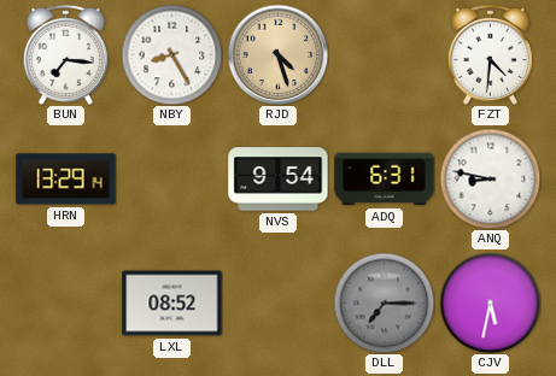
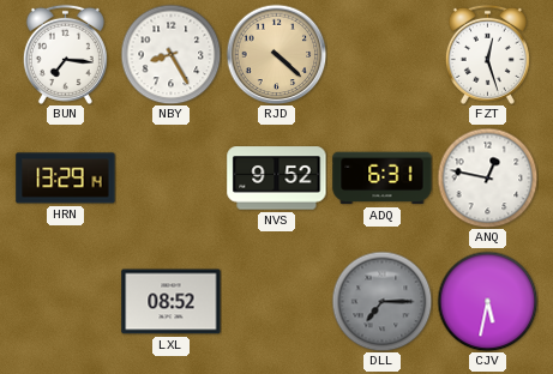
RJD: 4:27 -> 4:22 (276, 54)
FZT: 4:31 -> 12:27 (487, 54)
NVS: 9:54 -> 9:52 (277, 179)
ANQ: 8:47 -> 12:47 (487, 177)
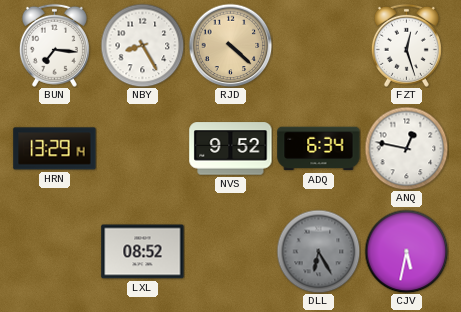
ADQ: 6:31 -> 6:34 (319, 149)
DLL: 7:15 -> 6:25 (318, 251)
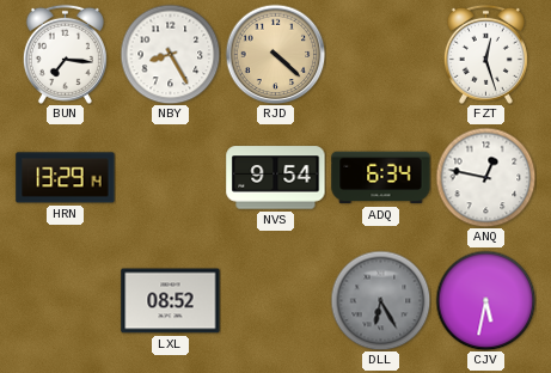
NVS: 9:52 -> 9:54 (276, 178)
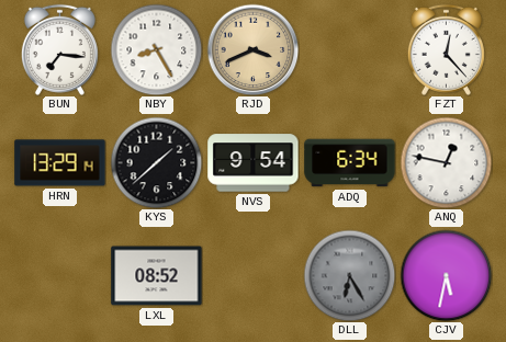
RJD: 4:22 -> 3:41 (252, 49)
FZT: 12:27 -> 12:23 (446, 49)
KYS: none -> 1:38 (156, 162)
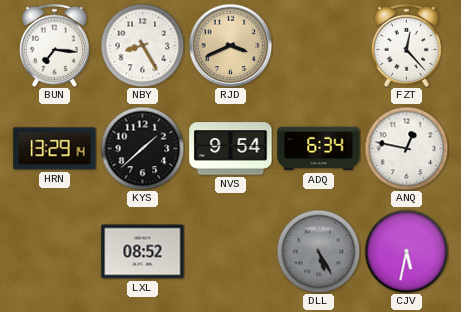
DLL: 6:25 -> 5:25 (318, 251)
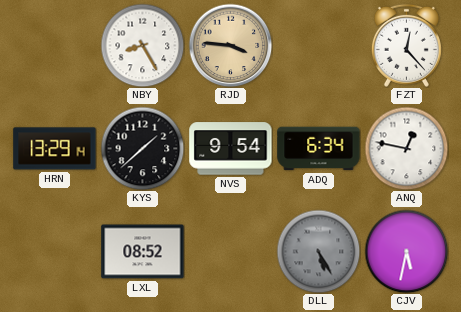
BUN: 7:16 -> none (54, 45)
RJD: 3:41 -> 3:46 (230, 45)
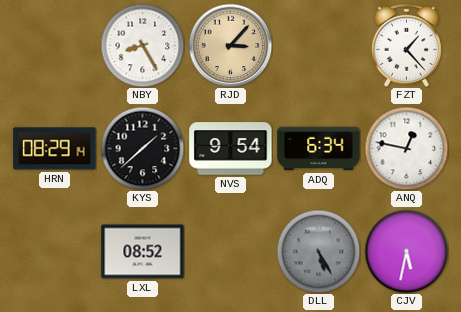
RJD: 3:46 -> 3:07 (230, 45)
FZT: 12:23 -> 1:23 (406, 45)
HRN: 13:29 -> 08:29 (55, 149)
